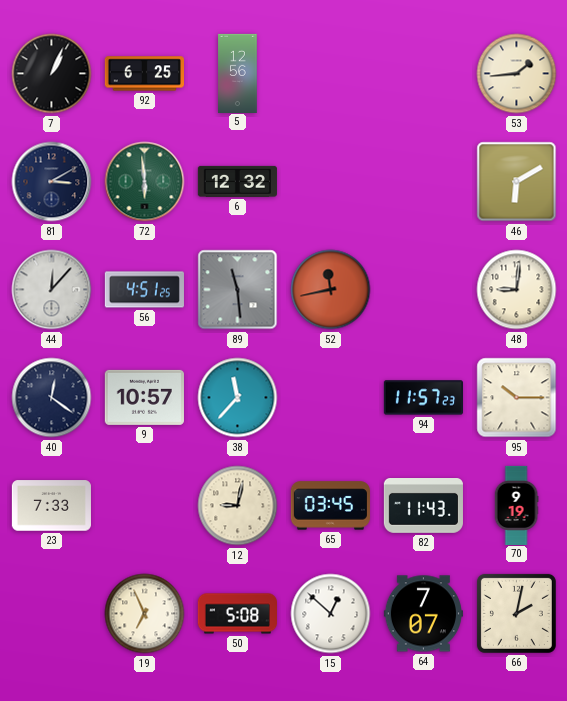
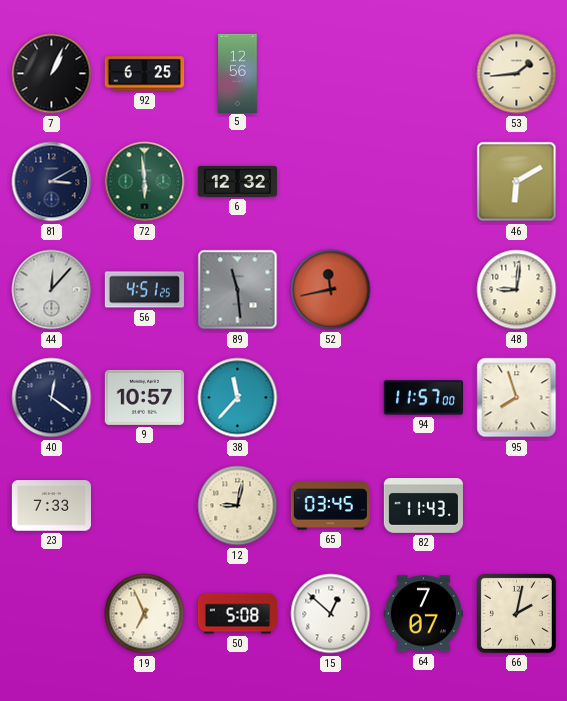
94: 11:57:23 -> 11:57:00 (423, 398)
95: 10:15 -> 7:57 (517, 398)
70: 9:19 -> none (516, 505)
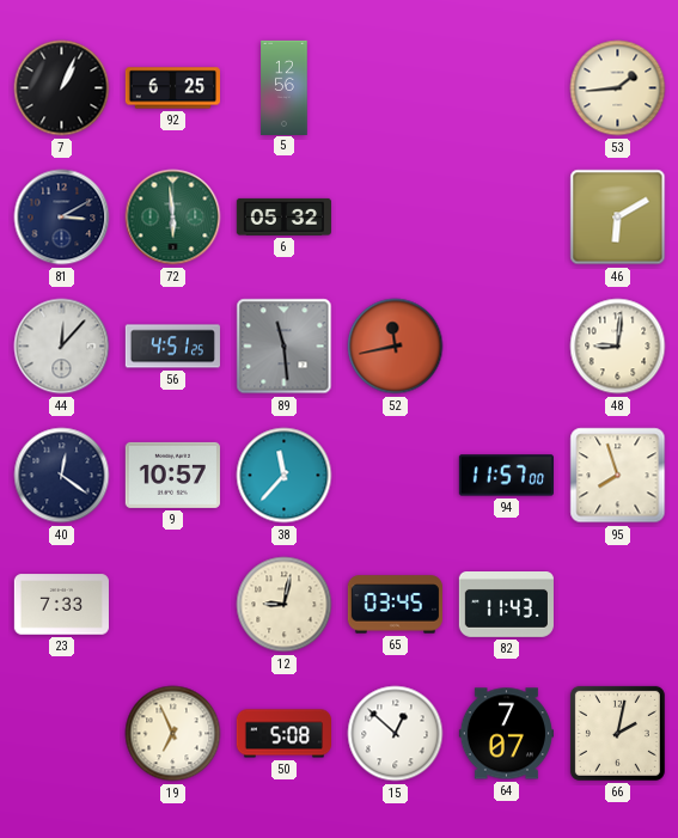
6: 12:32 -> 05:32 (283, 216)
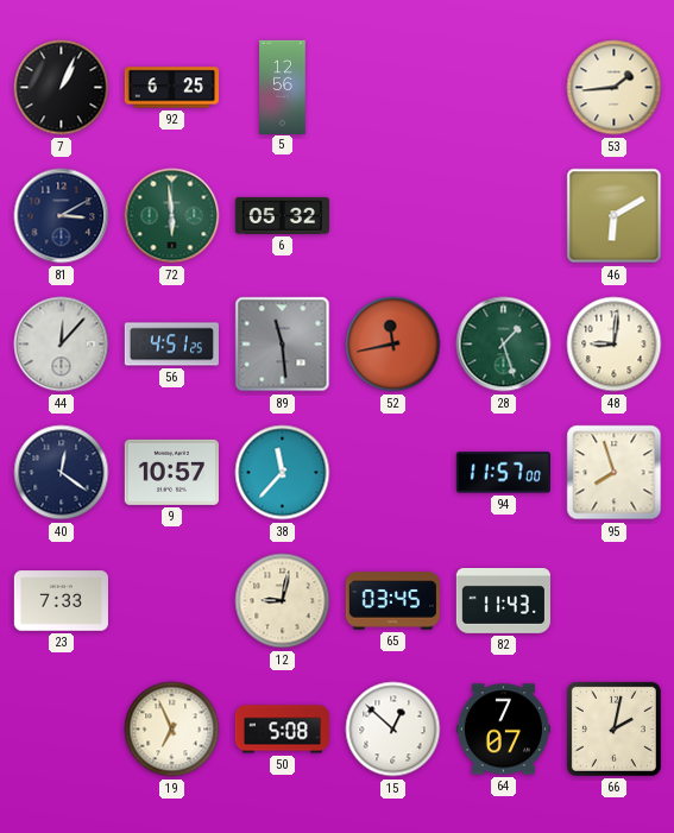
28: none -> 1:27 (504, 345)
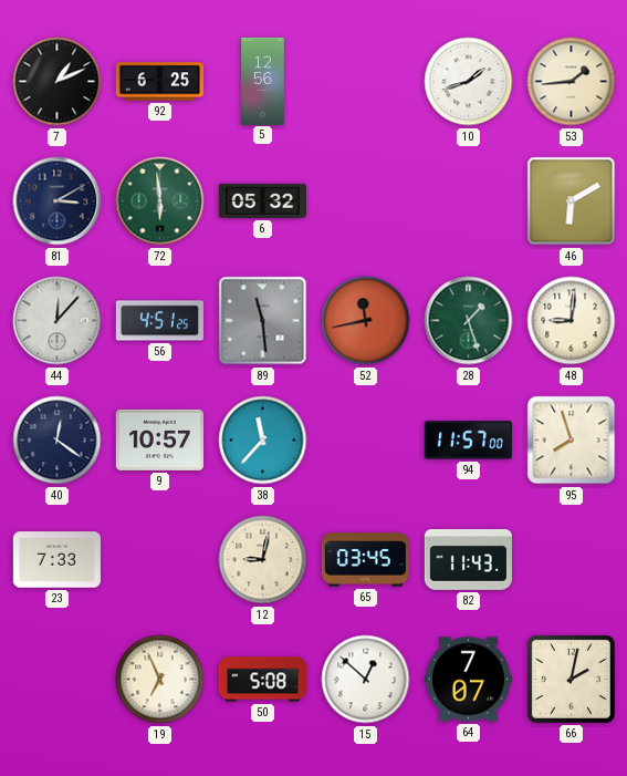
7: 1:04 -> 1:11 (58, 82)
10: none -> 1:42 (469, 82)
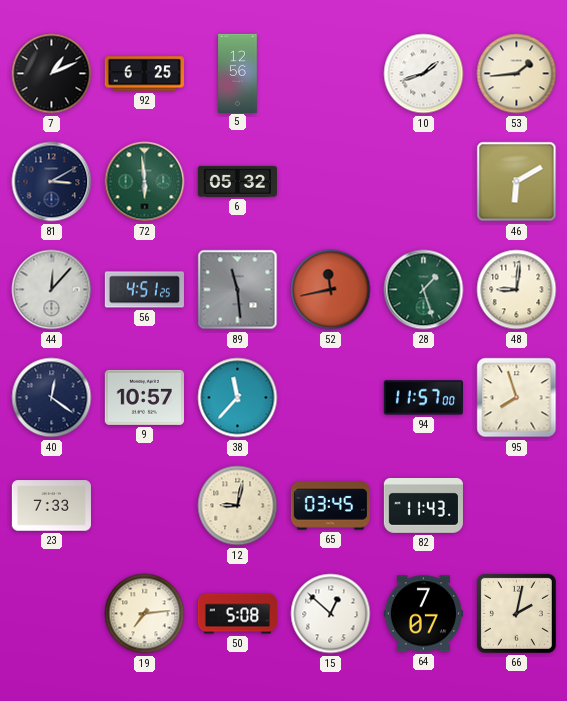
19: 6:56 -> 7:14 (145, 614)
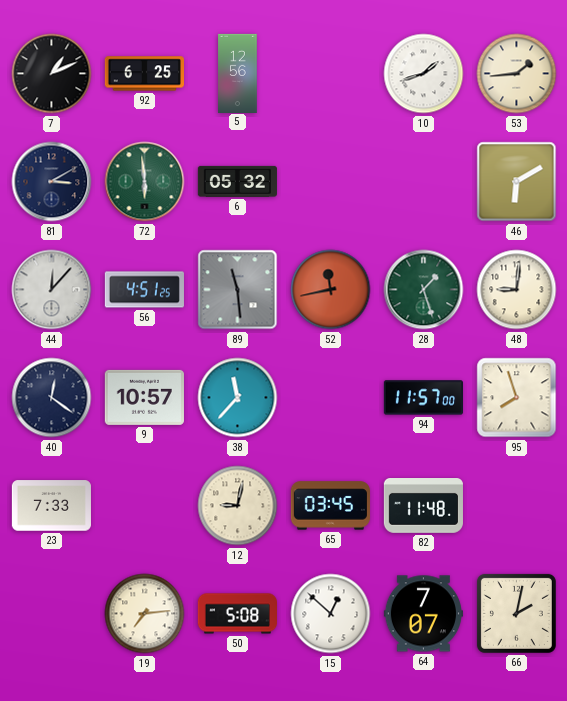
82: 11:43 -> 11:48 (423, 506)
